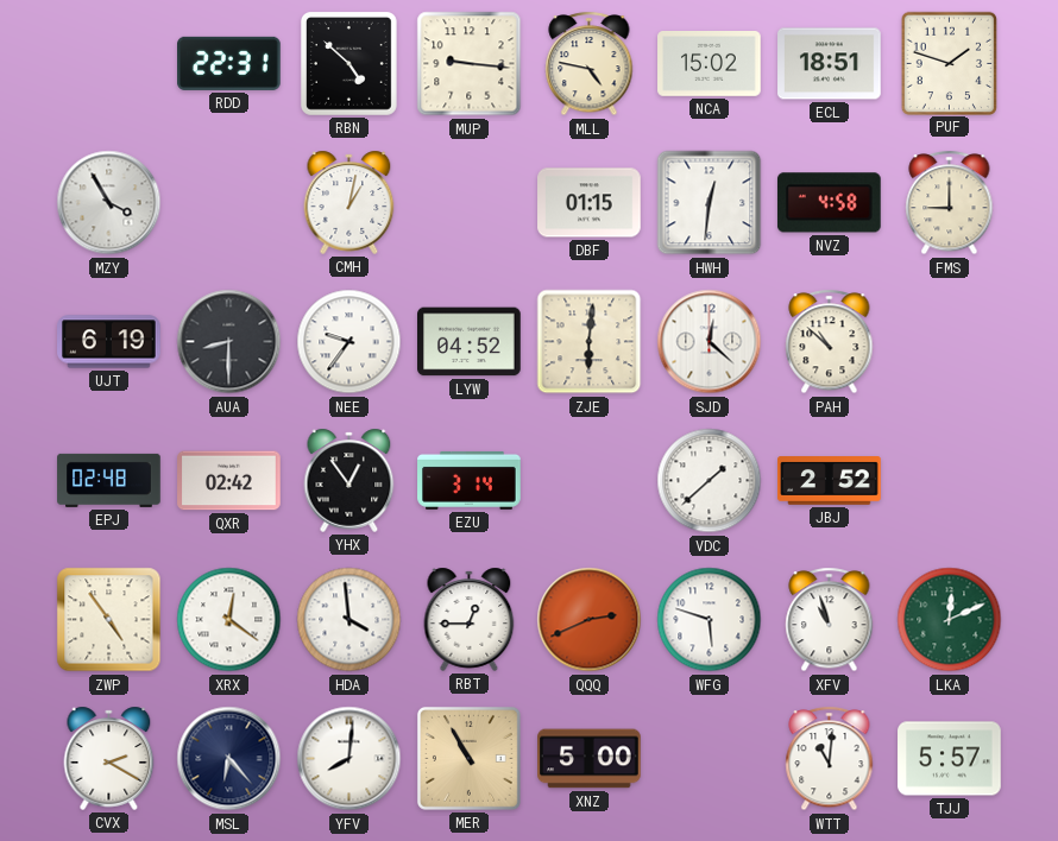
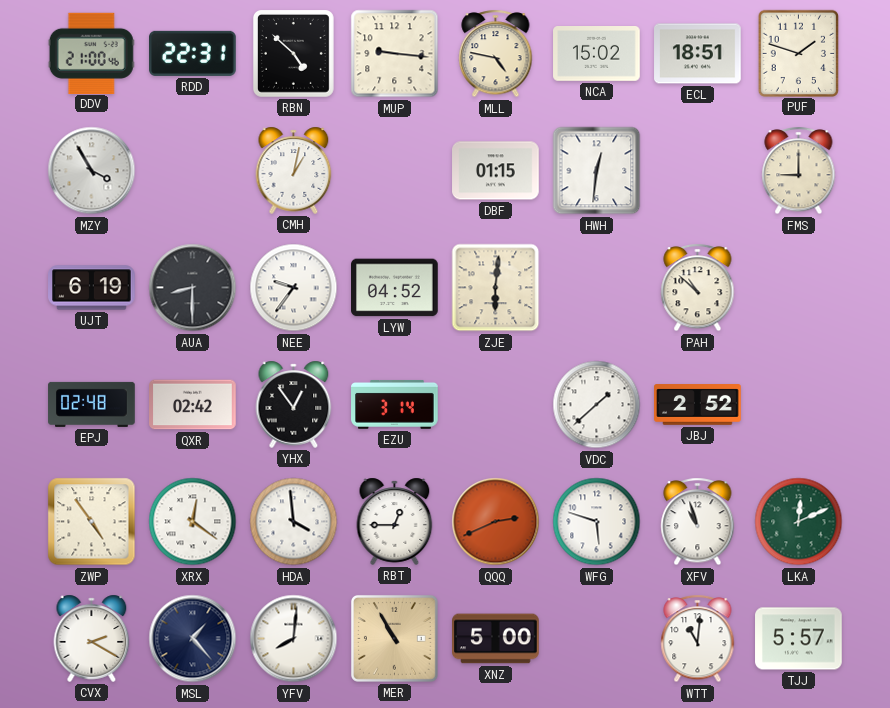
DDV: none -> 21:00 (91, 53)
NVZ: 4:58 -> none (829, 203)
SJD: 12:22 -> none (710, 342)
MSL: 6:23 -> 1:23 (193, 639)
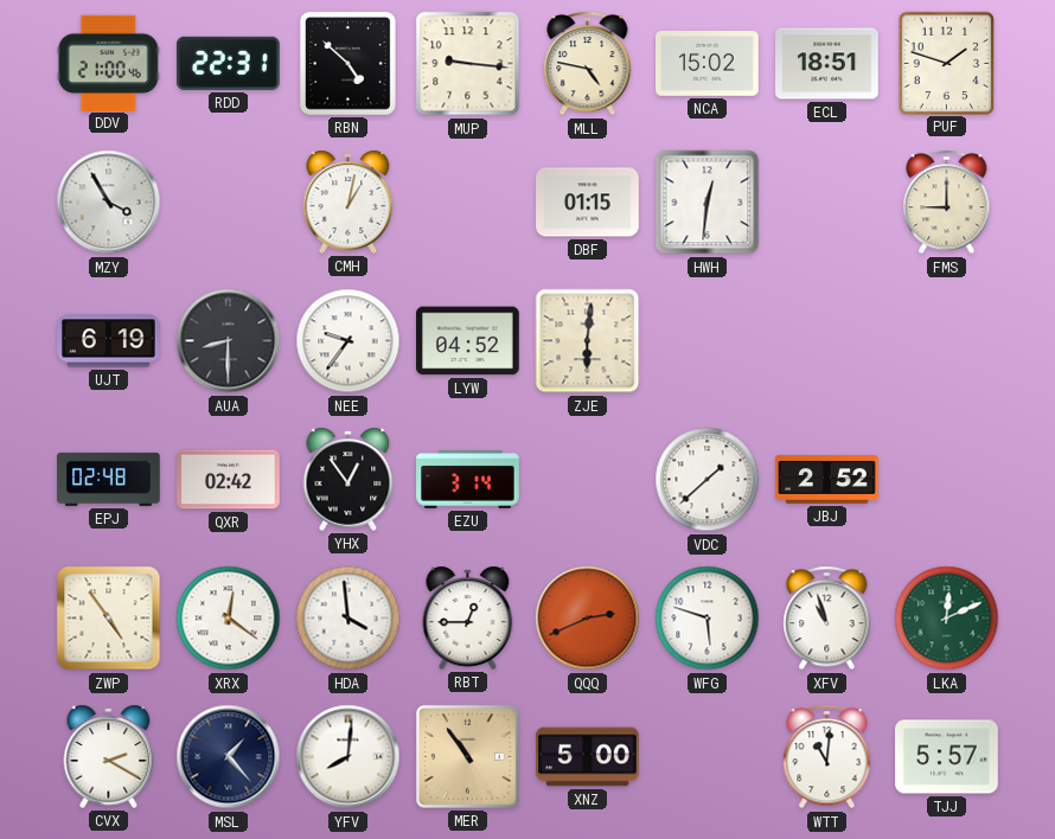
PAH: 10:52 -> none (698, 288)
MER: 10:55 -> 10:54 (467, 756)
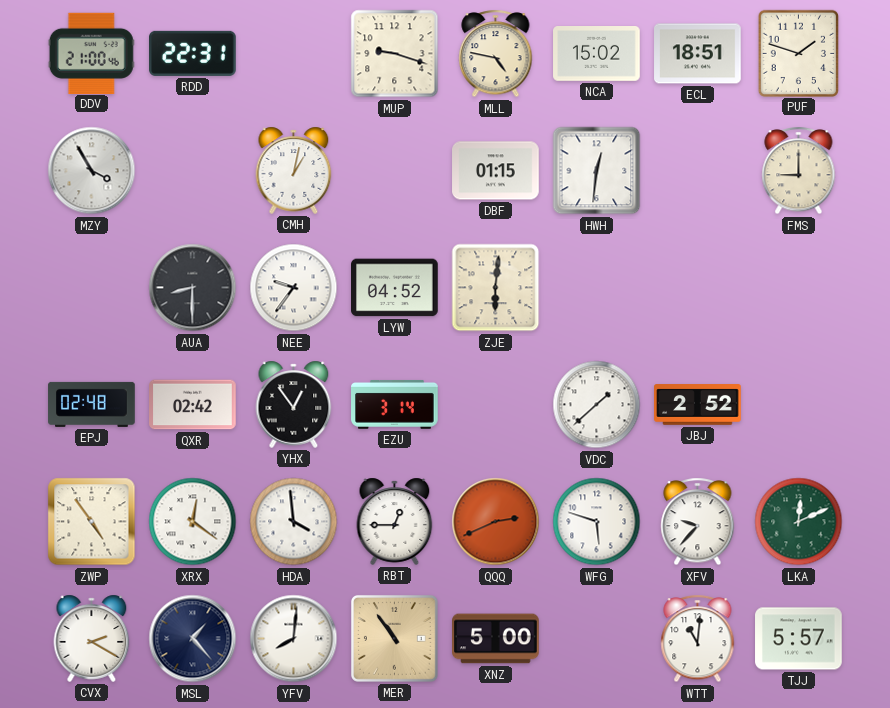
RBN: 4:52 -> none (349, 64)
MUP: 9:16 -> 9:18 (395, 54)
UJT: 6:19 -> none (109, 341)
XFV: 10:57 -> 9:37 (698, 522)
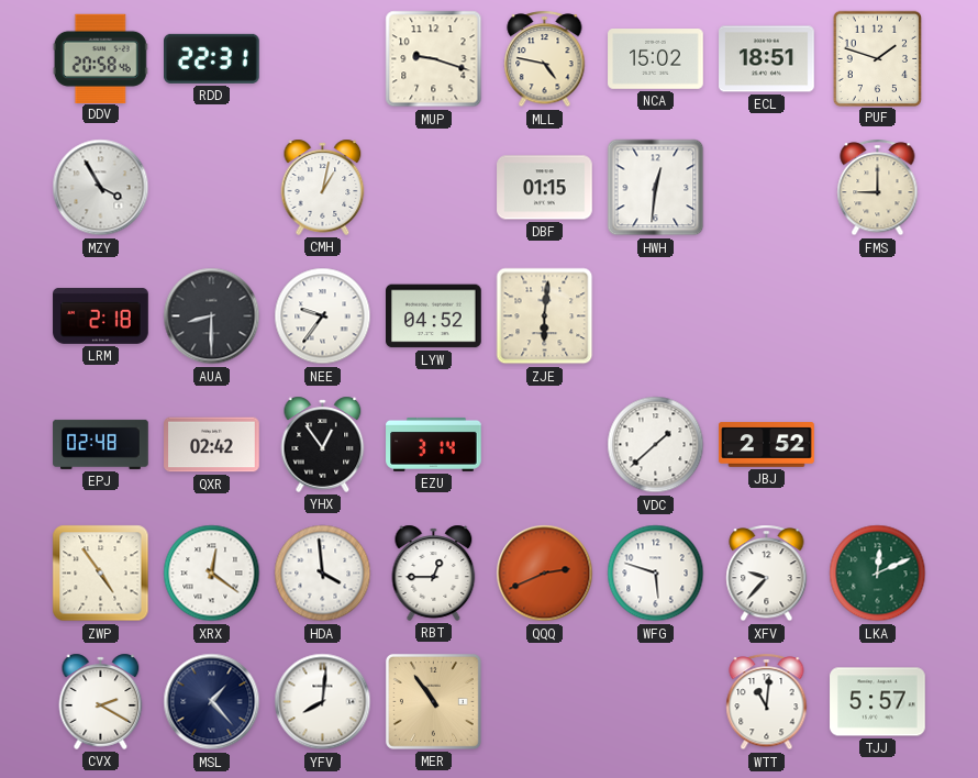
DDV: 21:00 -> 20:58 (100, 58)
LRM: none -> 2:18 (101, 315)
XNZ: 5:00 -> none (496, 639)
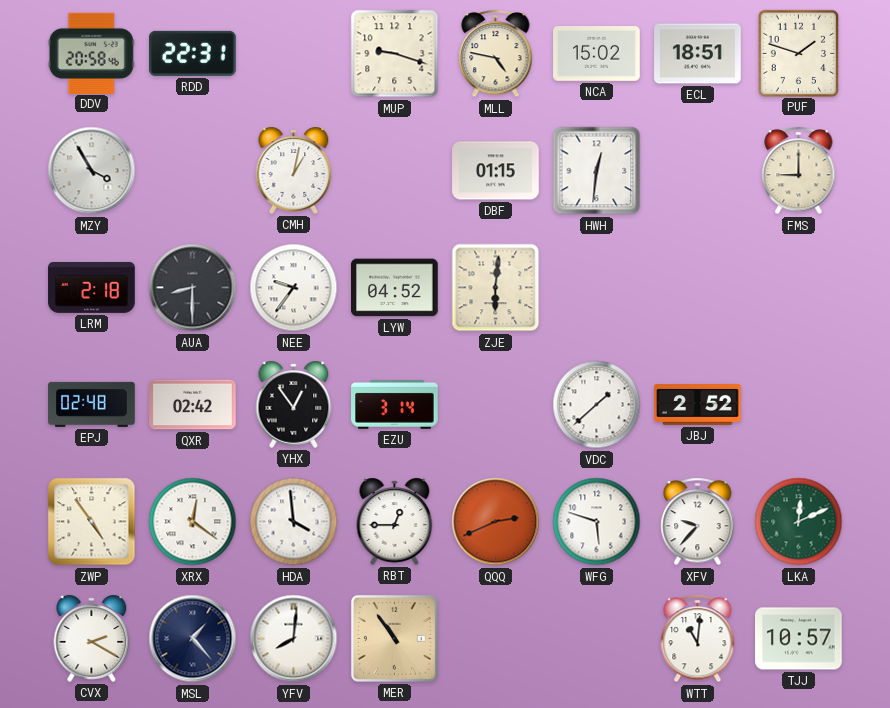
TJJ: 5:57 -> 10:57 (799, 639)
